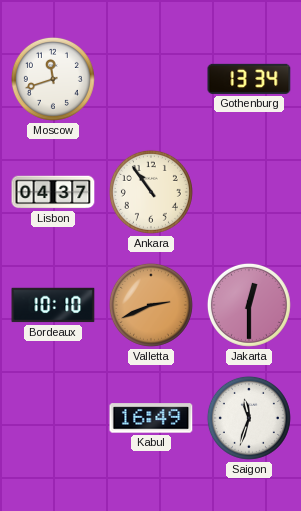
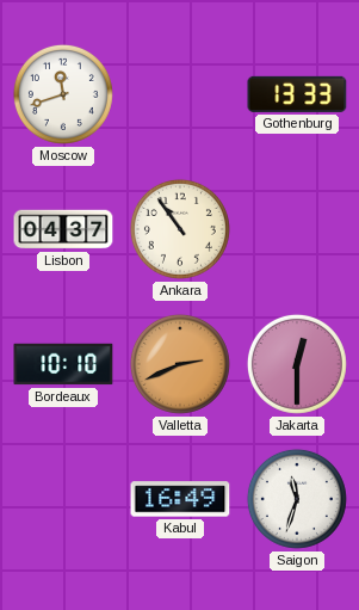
Gothenburg: 13:34 -> 13:33 (297, 94)
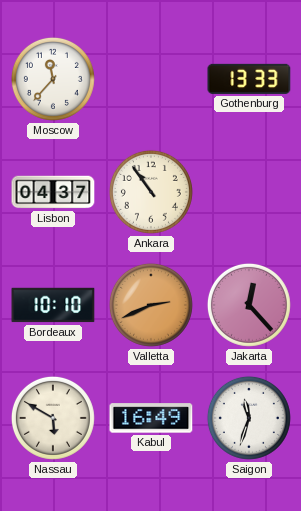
Moscow: 11:42 -> 11:37 (53, 79)
Jakarta: 12:30 -> 12:23 (249, 305)
Nassau: none -> 5:50 (53, 418)
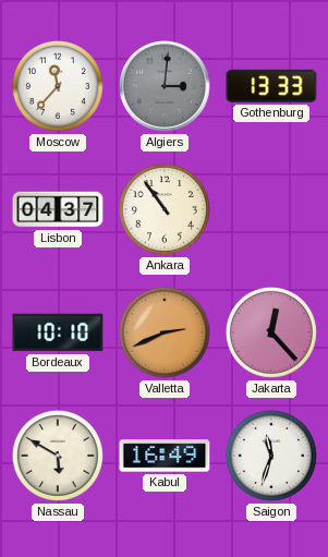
Algiers: none -> 3:01 (166, 87)
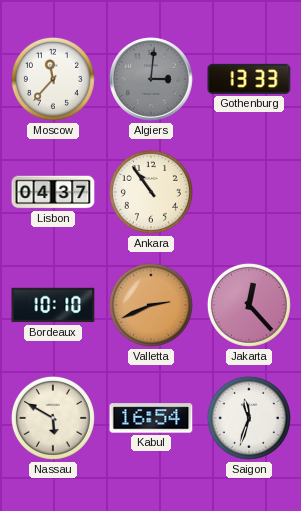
Kabul: 16:49 -> 16:54 (151, 418)
